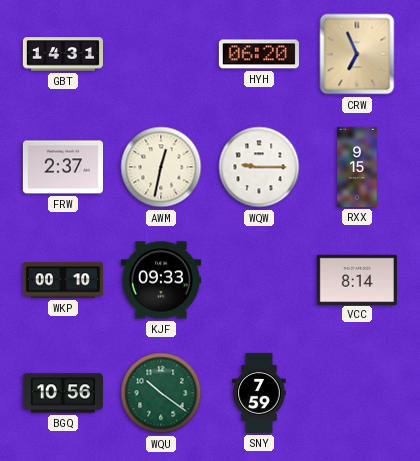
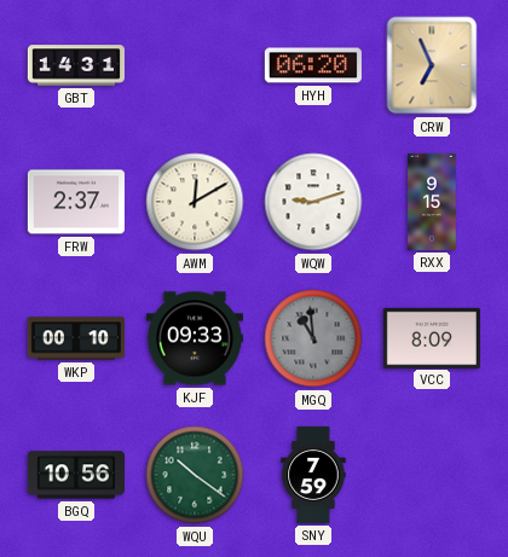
AWM: 12:32 -> 12:10 (195, 202)
WQW: 9:15 -> 9:12 (313, 202)
MGQ: none -> 10:59 (313, 338)
VCC: 8:14 -> 8:09 (432, 337)
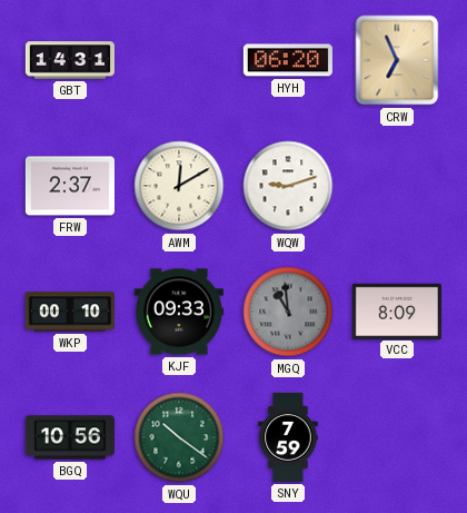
RXX: 9:15 -> none (432, 202)
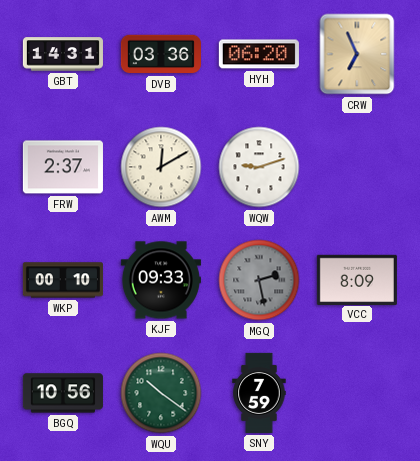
DVB: none -> 03:36 (161, 54)
MGQ: 10:59 -> 2:28 (259, 280)
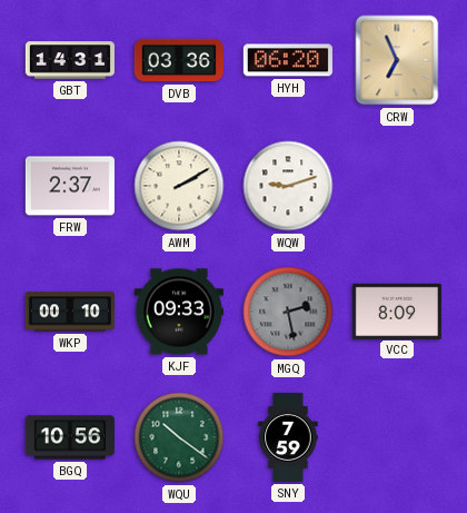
AWM: 12:10 -> 2:10 (179, 186)
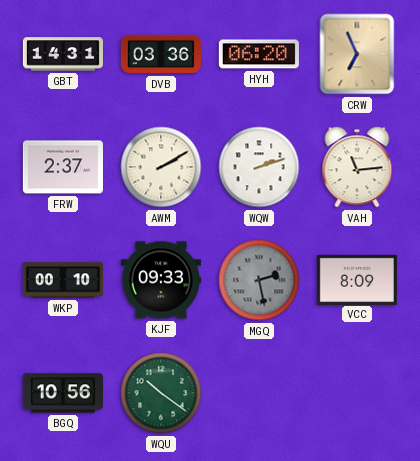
WQW: 9:12 -> 2:12 (259, 167)
VAH: none -> 11:14 (357, 167)
SNY: 7:59 -> none (288, 437)
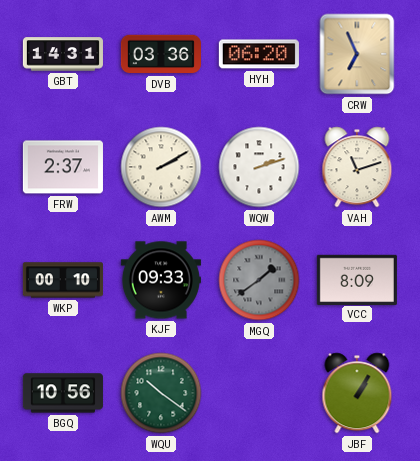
VAH: 11:14 -> 11:12 (357, 167)
MGQ: 2:28 -> 1:39 (259, 280)
JBF: none -> 1:05 (357, 393)
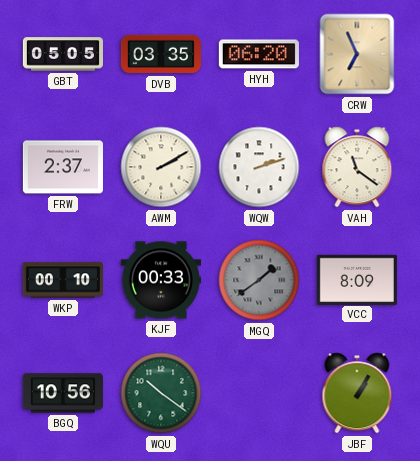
GBT: 14:31 -> 05:05 (63, 54)
DVB: 03:36 -> 03:35 (161, 54)
VAH: 11:12 -> 11:21 (357, 167)
KJF: 09:33 -> 00:33 (161, 280)
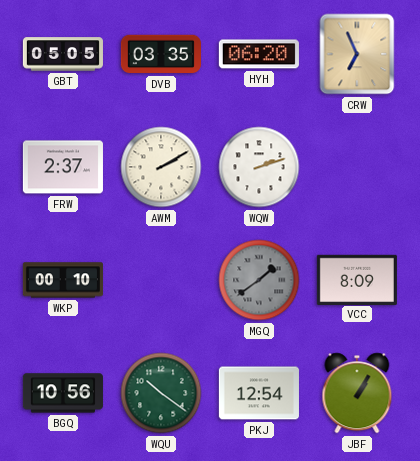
VAH: 11:21 -> none (357, 167)
KJF: 00:33 -> none (161, 280)
PKJ: none -> 12:54 (259, 393)
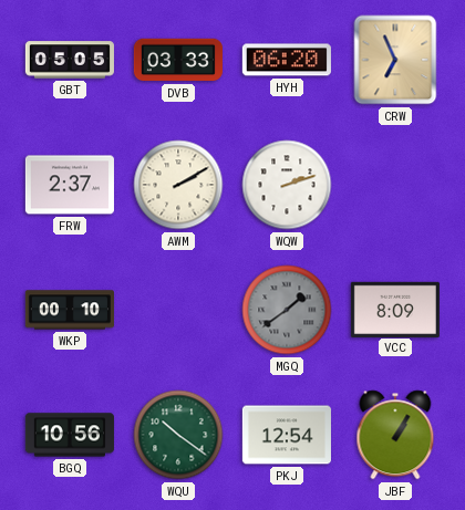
DVB: 03:35 -> 03:33 (178, 60)
